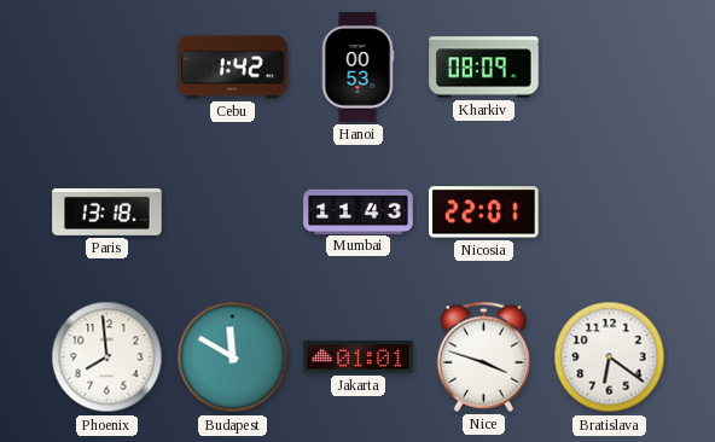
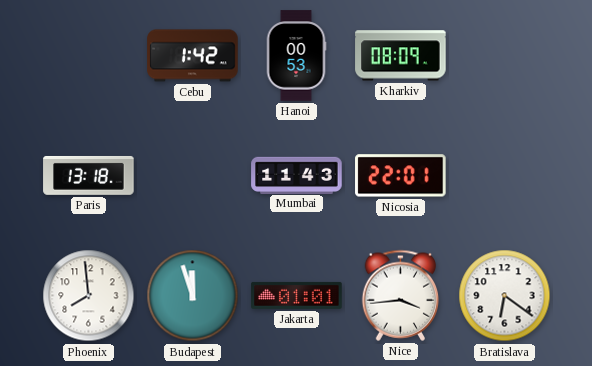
Budapest: 11:50 -> 11:57 (193, 296)
Nice: 3:48 -> 3:44 (401, 295)
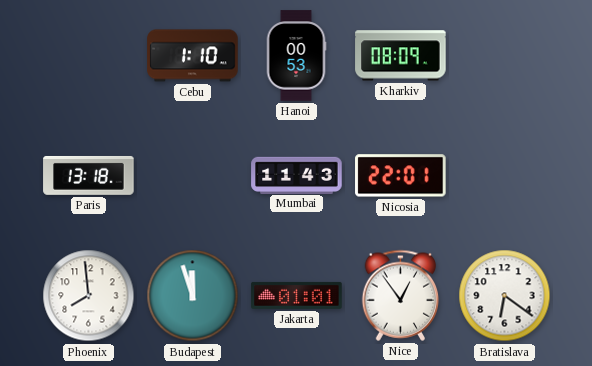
Cebu: 1:42 -> 1:10 (193, 56)
Nice: 3:44 -> 12:54 (401, 295)
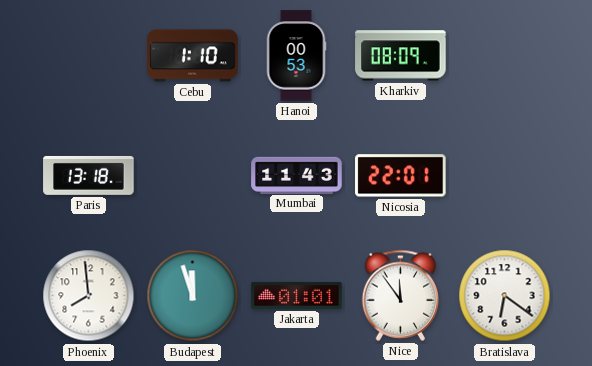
Nice: 12:54 -> 11:54 (401, 295)
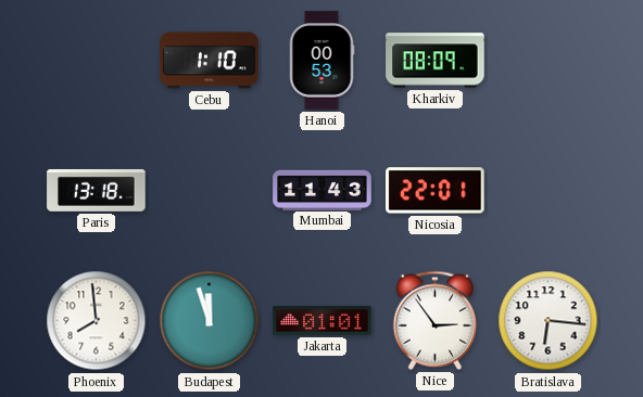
Nice: 11:54 -> 2:54 (436, 320)
Bratislava: 6:21 -> 6:16 (549, 321)
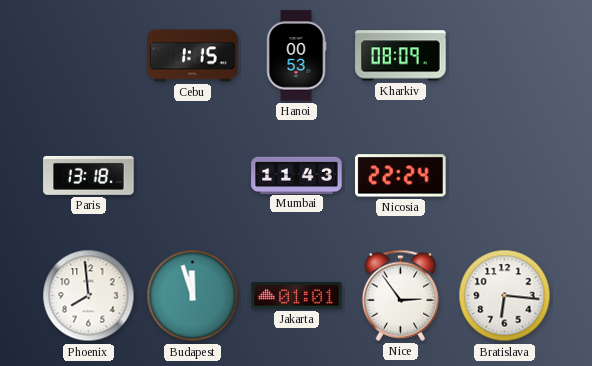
Cebu: 1:10 -> 1:15 (193, 56)
Nicosia: 22:01 -> 22:24 (401, 176)
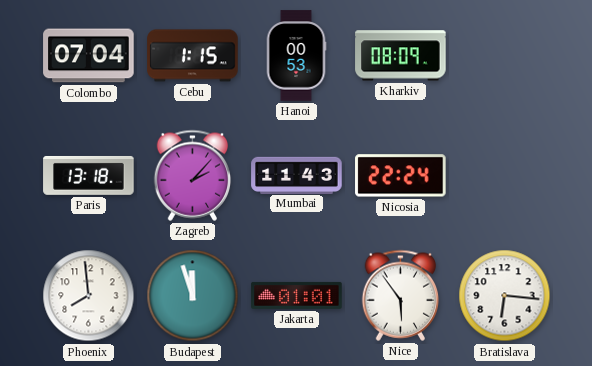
Colombo: none -> 07:04 (89, 56)
Zagreb: none -> 2:07 (193, 175)
Nice: 2:54 -> 5:54 (401, 295)
